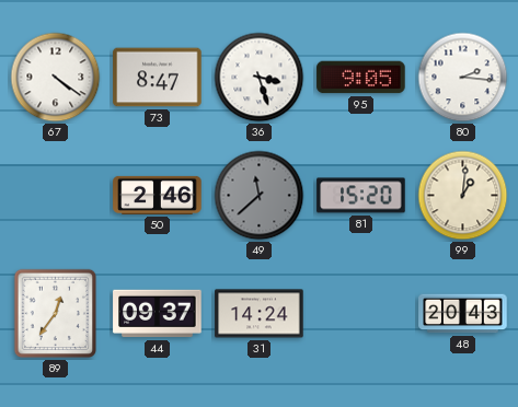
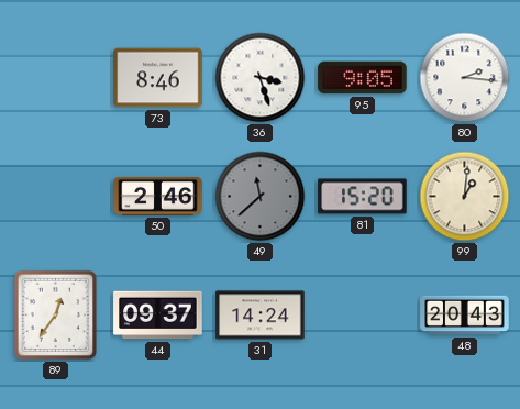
67: 4:21 -> none (56, 78)
73: 8:47 -> 8:46 (158, 78)
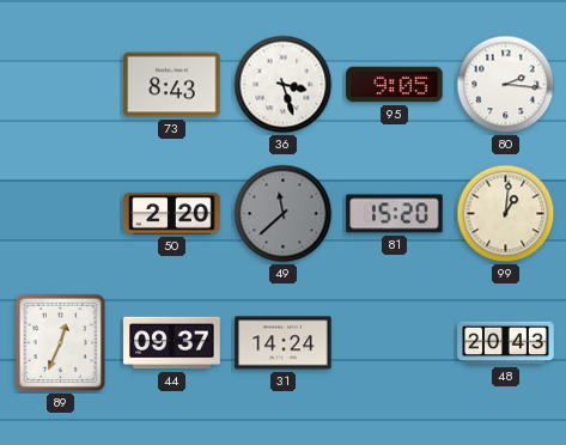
73: 8:46 -> 8:43 (172, 85)
50: 2:46 -> 2:20 (172, 213)
89: 12:36 -> 12:34 (60, 343)
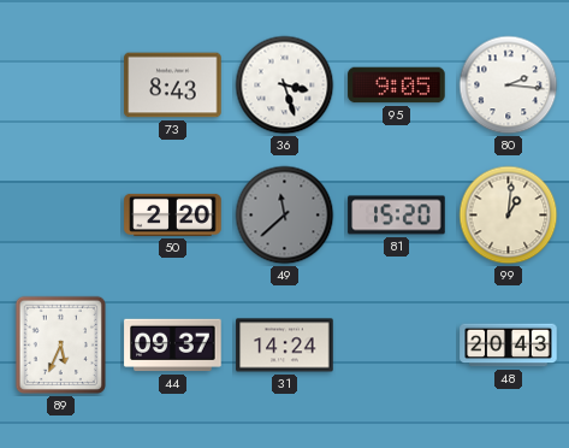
89: 12:34 -> 5:34 (60, 346)
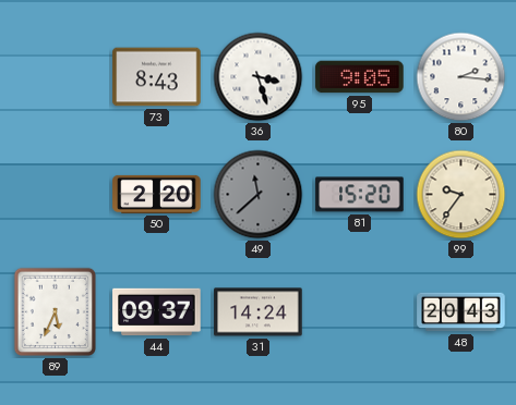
99: 1:01 -> 9:36 (461, 195)
